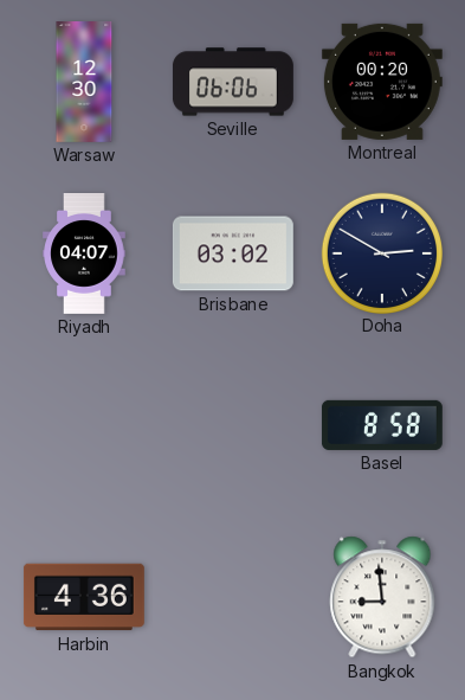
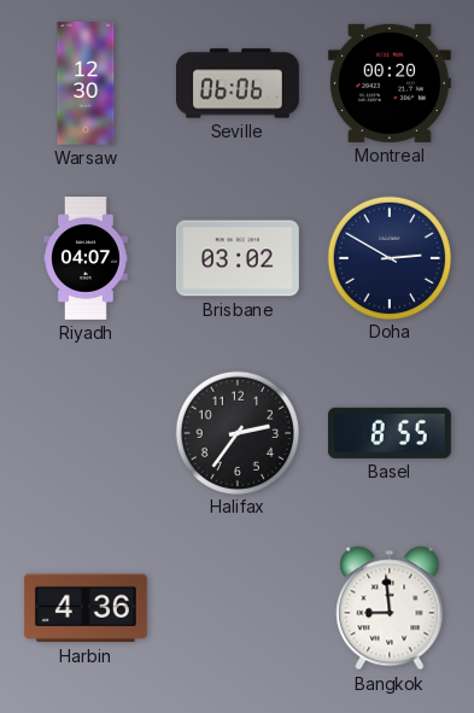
Halifax: none -> 2:36 (236, 432)
Basel: 8:58 -> 8:55 (390, 433)
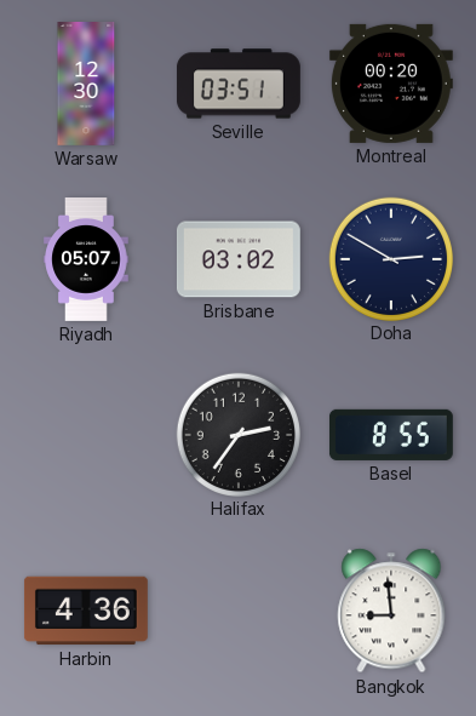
Seville: 06:06 -> 03:51 (239, 84)
Riyadh: 04:07 -> 05:07 (86, 260)
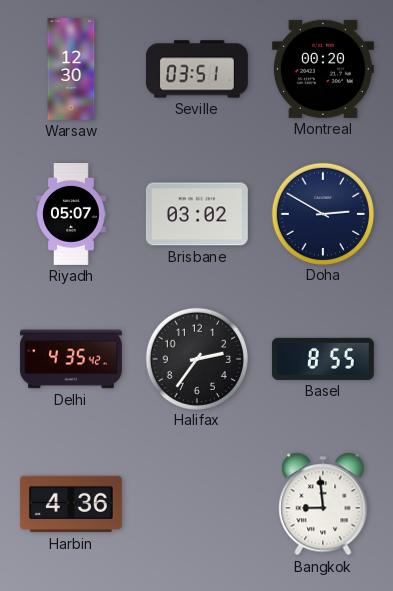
Delhi: none -> 4:35 (71, 359)
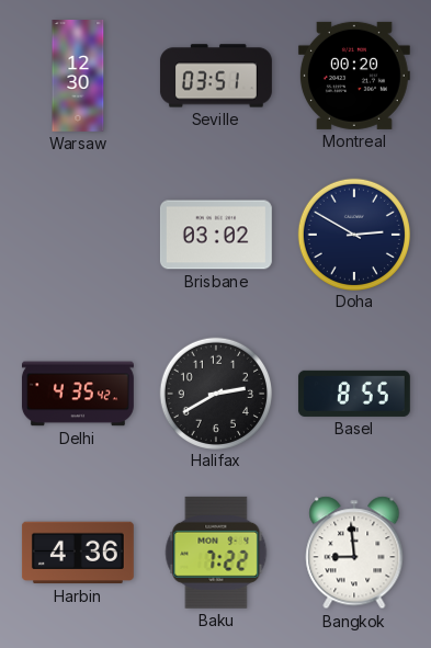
Riyadh: 05:07 -> none (71, 215)
Halifax: 2:36 -> 2:40 (215, 393)
Baku: none -> 7:22 (216, 553)
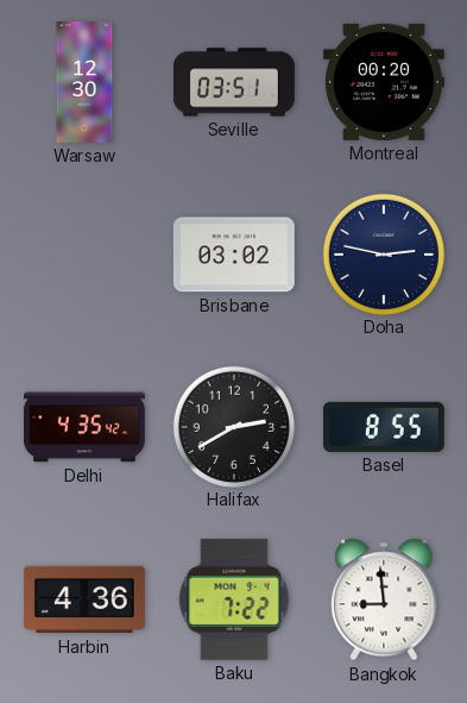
Doha: 2:50 -> 2:47 (383, 253)
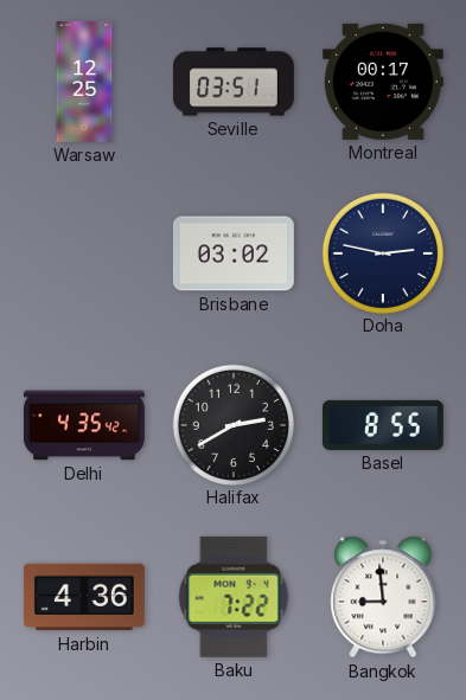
Warsaw: 12:30 -> 12:25 (84, 83)
Montreal: 00:20 -> 00:17 (383, 82)
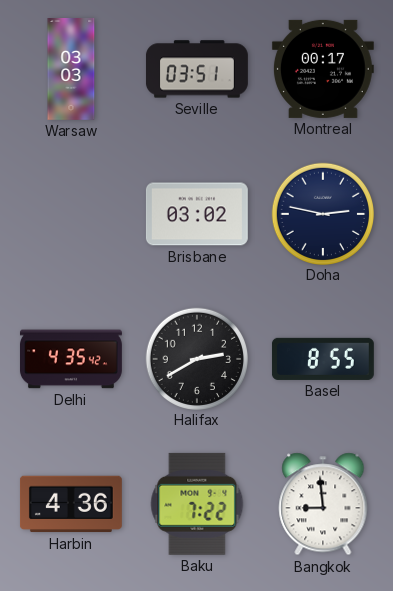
Warsaw: 12:25 -> 03:03 (71, 70)
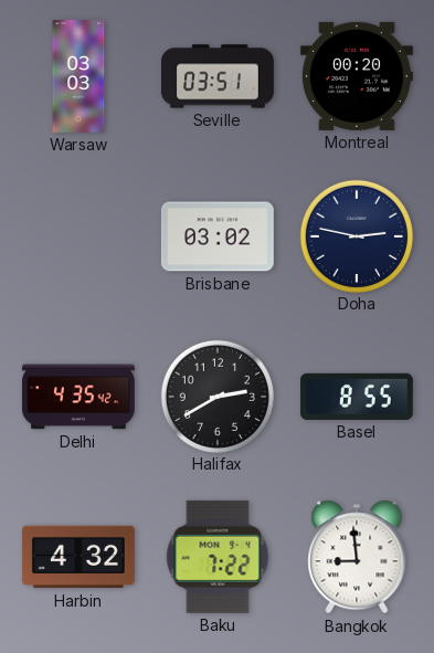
Montreal: 00:17 -> 00:20 (357, 76)
Harbin: 4:36 -> 4:32 (78, 557)
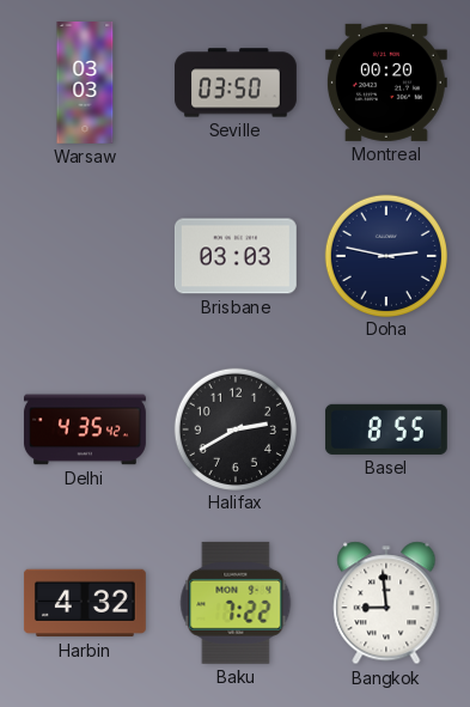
Seville: 03:51 -> 03:50 (236, 83)
Brisbane: 03:02 -> 03:03 (236, 256)
